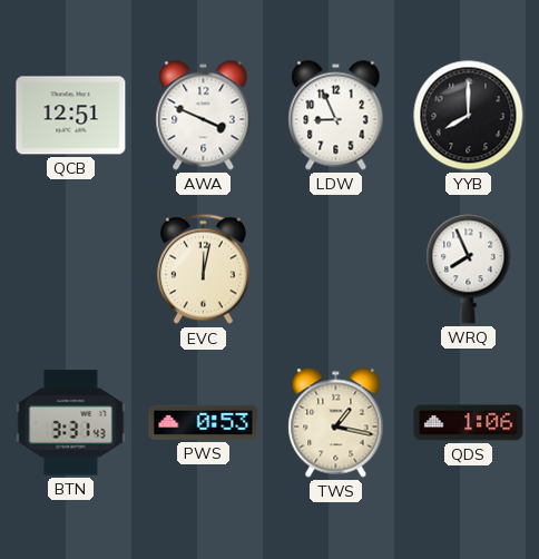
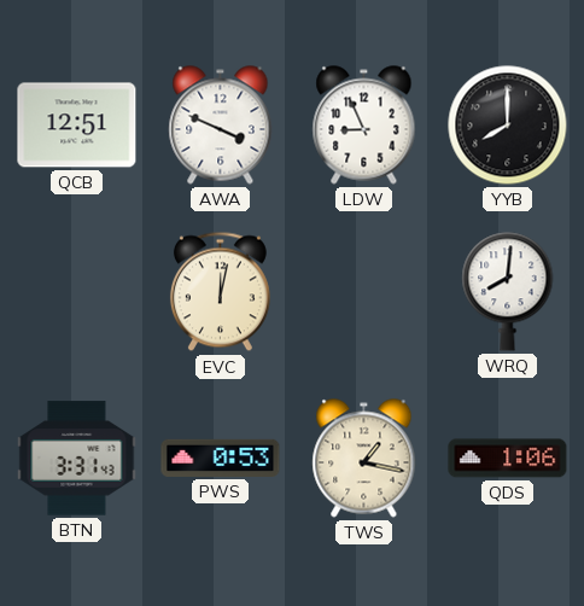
WRQ: 7:56 -> 8:01 (508, 292)
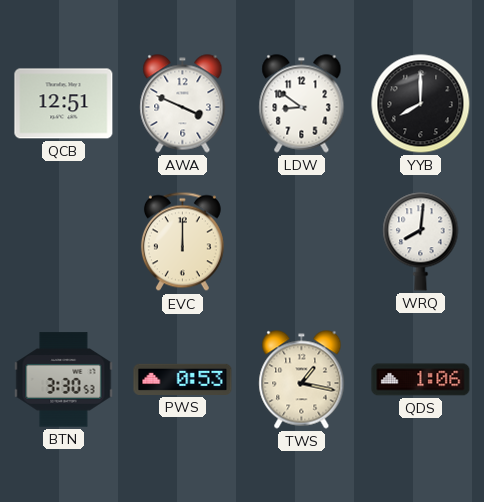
LDW: 8:56 -> 8:51 (302, 104)
EVC: 12:02 -> 12:00 (182, 242)
BTN: 3:31 -> 3:30 (64, 380)
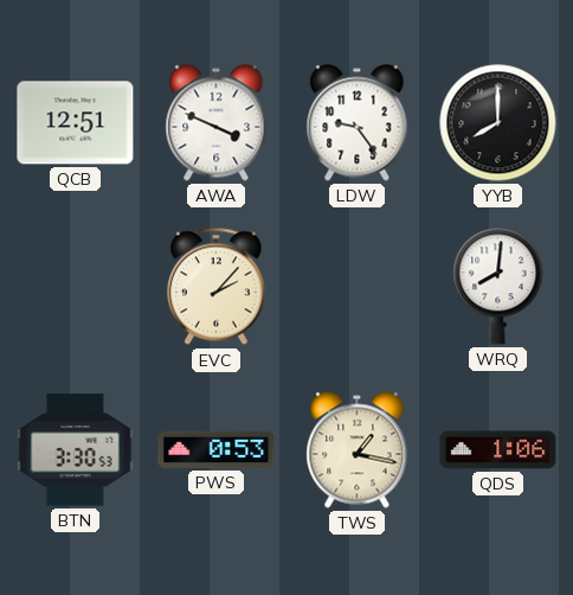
LDW: 8:51 -> 9:24 (358, 123)
EVC: 12:00 -> 2:07 (215, 287)
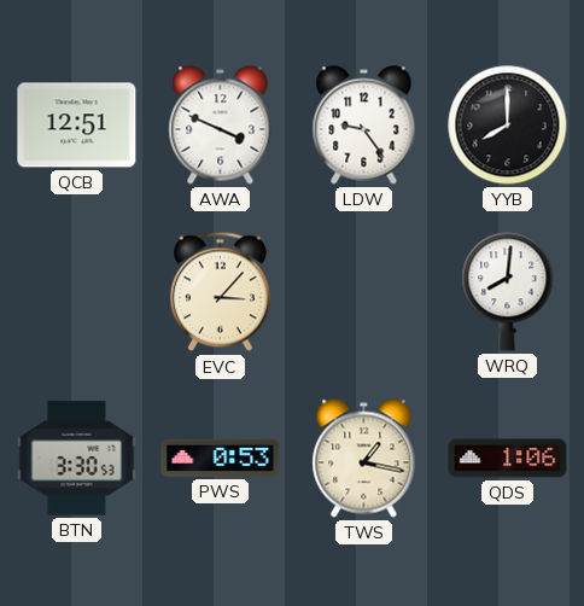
EVC: 2:07 -> 3:07 (220, 292)
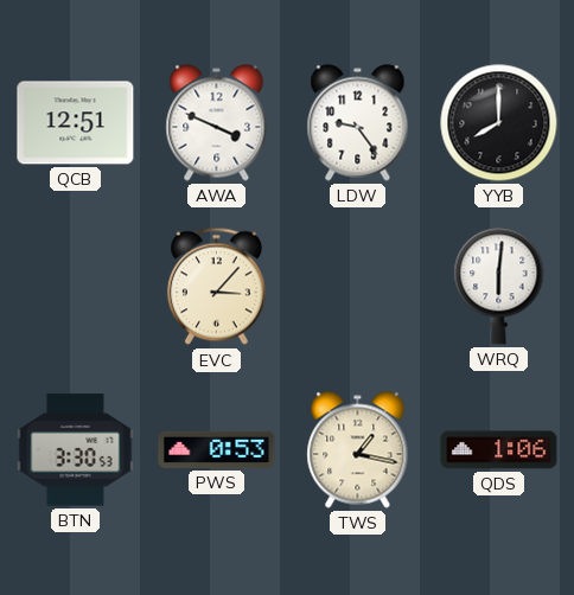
WRQ: 8:01 -> 6:01 (499, 287)
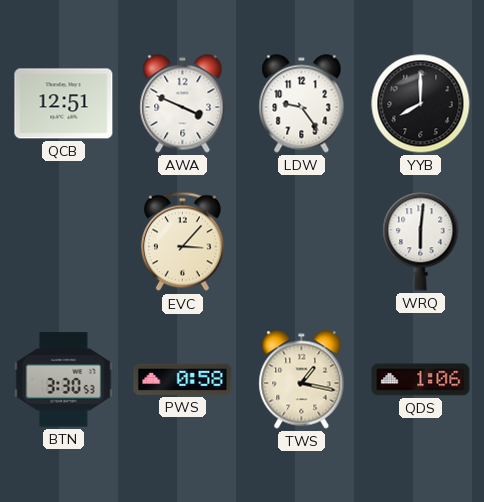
PWS: 0:53 -> 0:58 (183, 379)
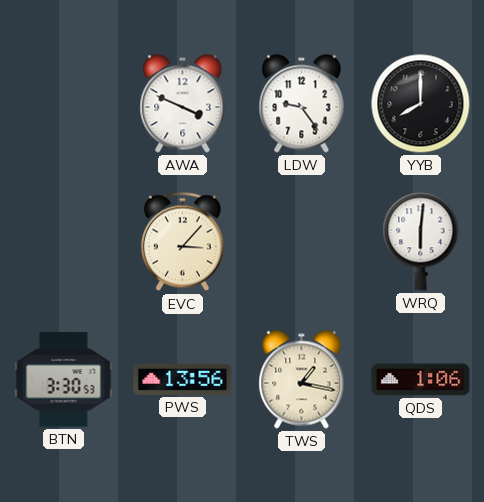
QCB: 12:51 -> none (64, 104)
PWS: 0:58 -> 13:56 (183, 379)
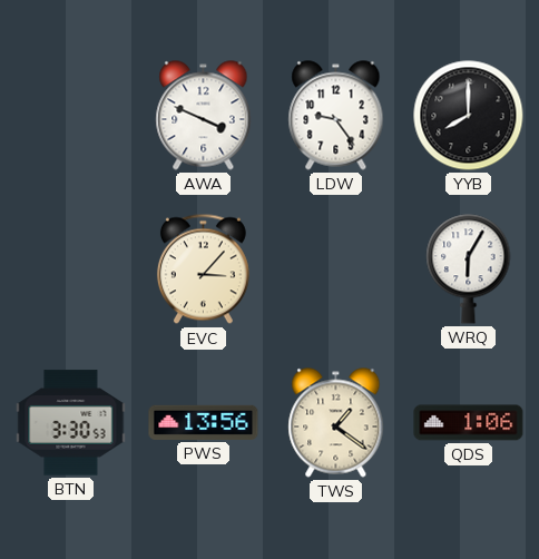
WRQ: 6:01 -> 6:05 (469, 269)
TWS: 1:17 -> 1:21 (336, 423)
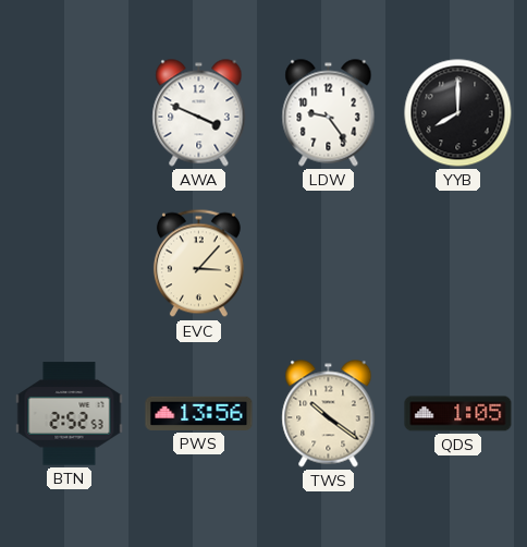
WRQ: 6:05 -> none (469, 269)
BTN: 3:30 -> 2:52 (70, 414)
TWS: 1:21 -> 10:21 (329, 414)
QDS: 1:06 -> 1:05 (458, 414)
